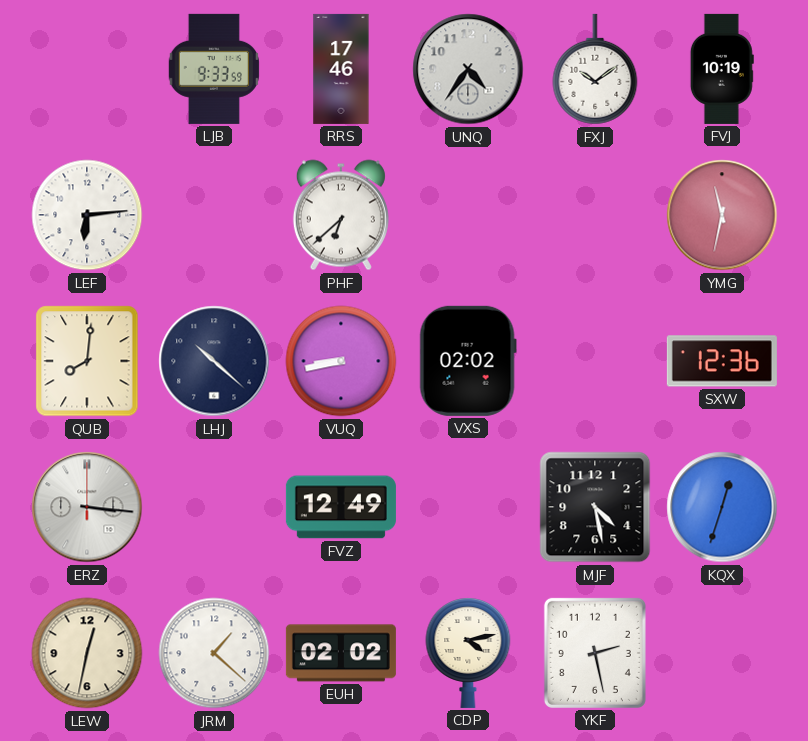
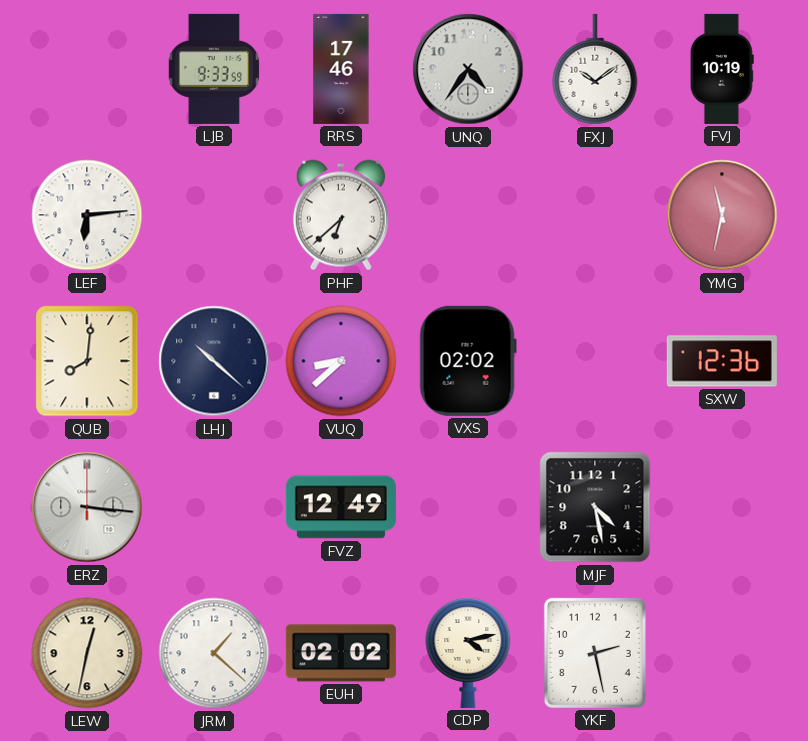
VUQ: 8:43 -> 8:38 (341, 361)
KQX: 12:33 -> none (722, 507)
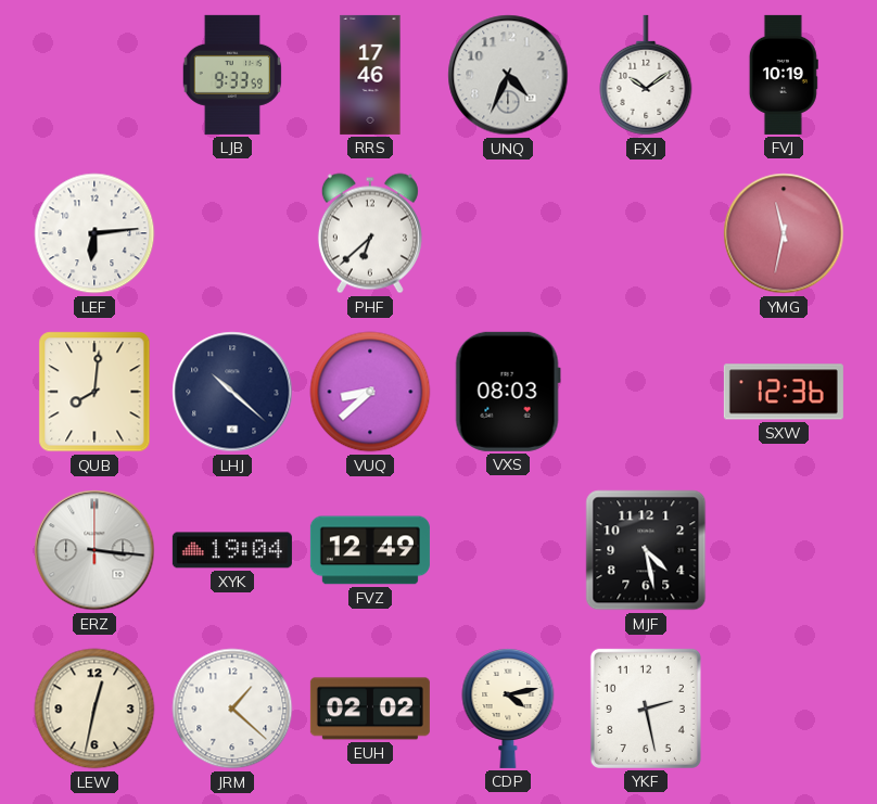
UNQ: 4:36 -> 4:34 (508, 75)
VXS: 02:02 -> 08:03 (508, 392)
XYK: none -> 19:04 (232, 550)
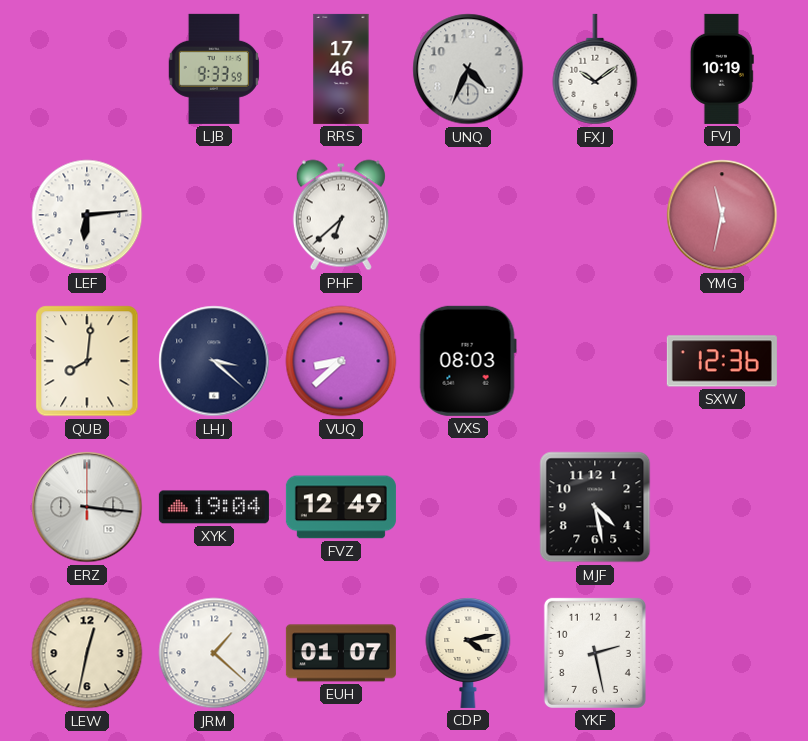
LHJ: 10:22 -> 3:22 (214, 361)
EUH: 02:02 -> 01:07 (341, 653)
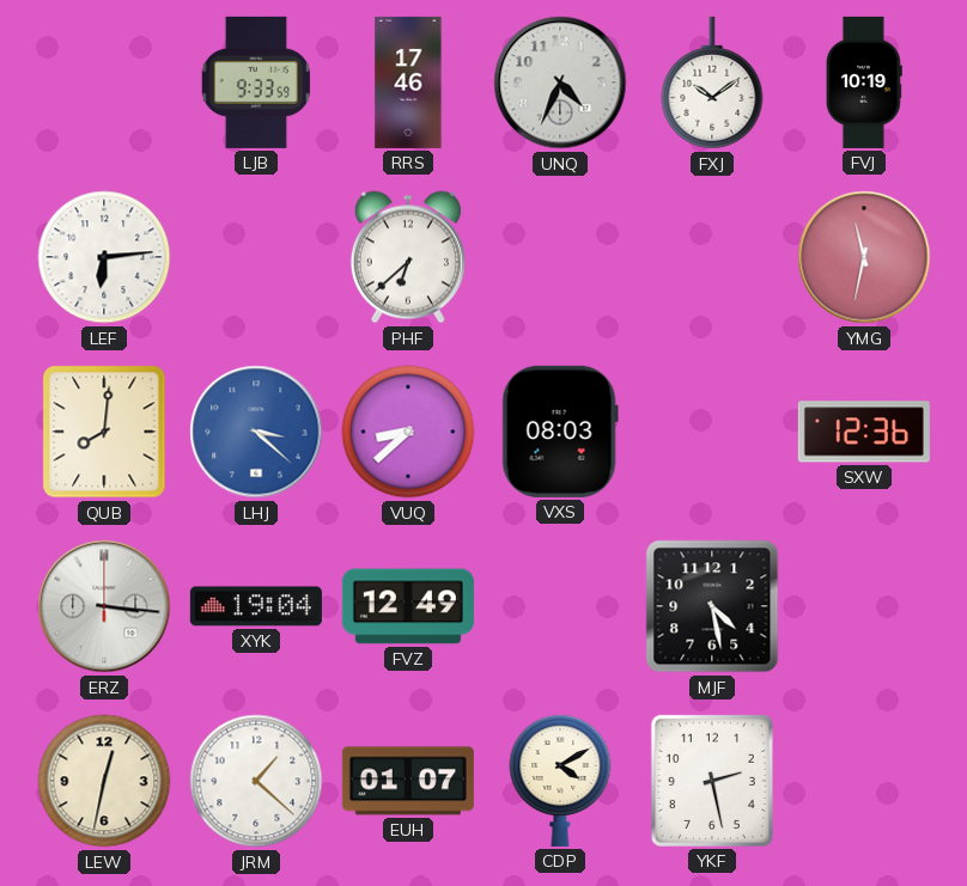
LHJ dial: navy -> blue (256, 432)
CDP: 4:13 -> 4:10 (560, 781)
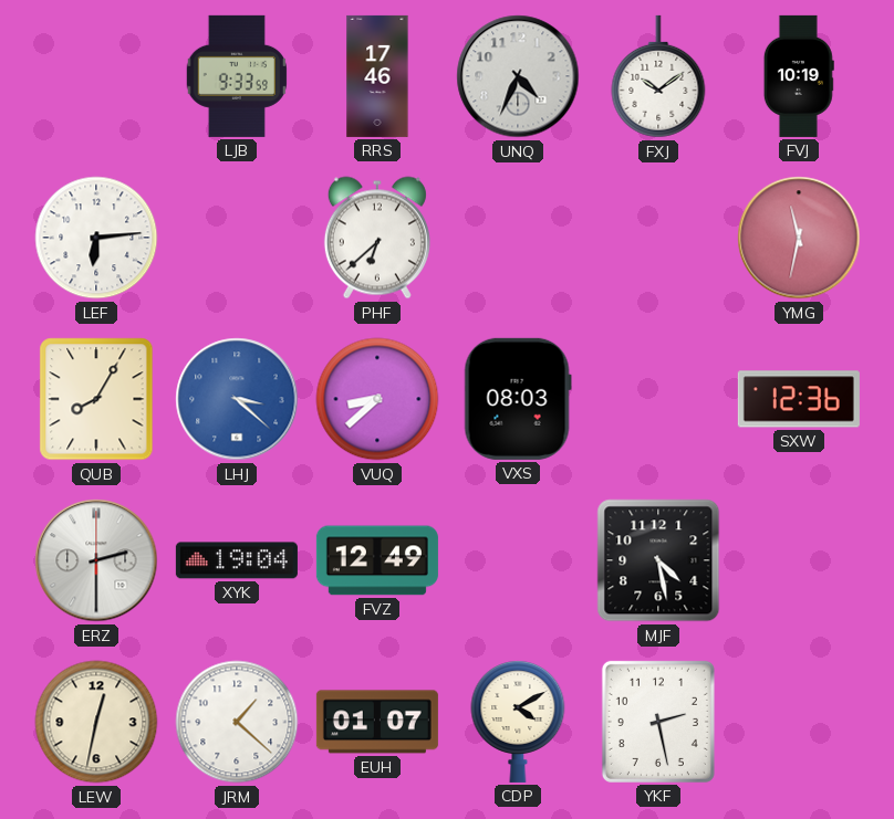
QUB: 8:01 -> 8:05 (96, 399)
ERZ: 3:16 -> 2:30 (96, 560)
